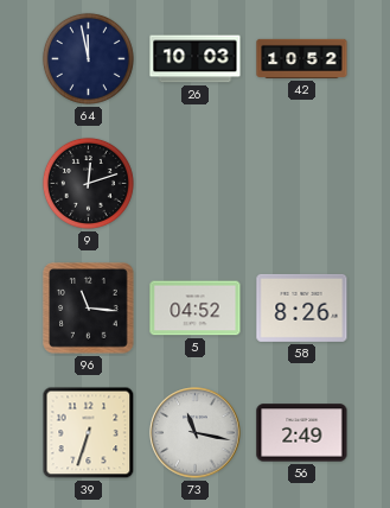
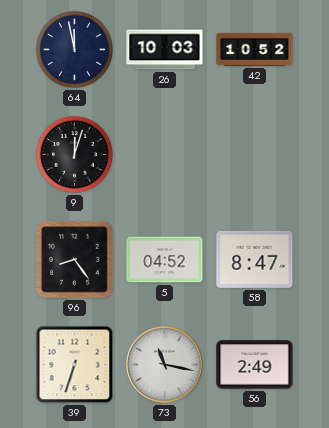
9: 12:12 -> 12:03 (74, 154)
96: 11:16 -> 8:24 (75, 260)
58: 8:26 -> 8:47 (255, 259)
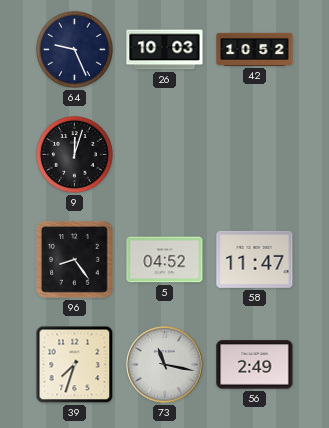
64: 11:58 -> 9:26 (74, 49)
58: 8:47 -> 11:47 (255, 259)
39: 6:33 -> 7:33 (75, 365)
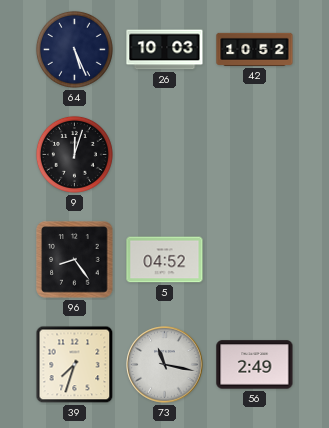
64: 9:26 -> 5:26 (74, 49)
58: 11:47 -> none (255, 259)
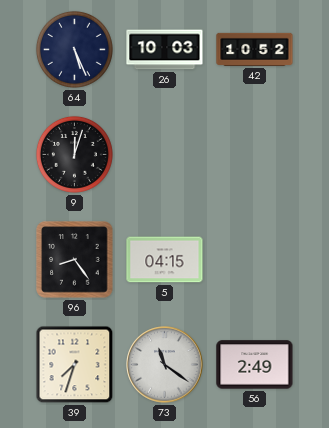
5: 04:52 -> 04:15 (165, 260)
73: 11:17 -> 11:21 (165, 365)
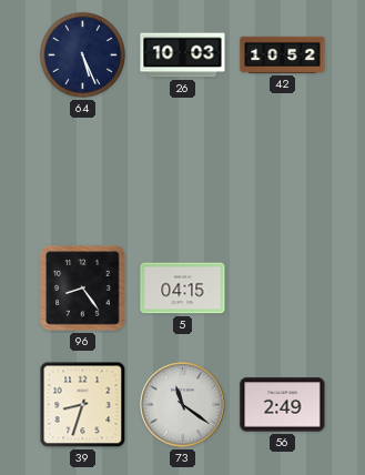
9: 12:03 -> none (74, 154)
39: 7:33 -> 8:33 (83, 405)
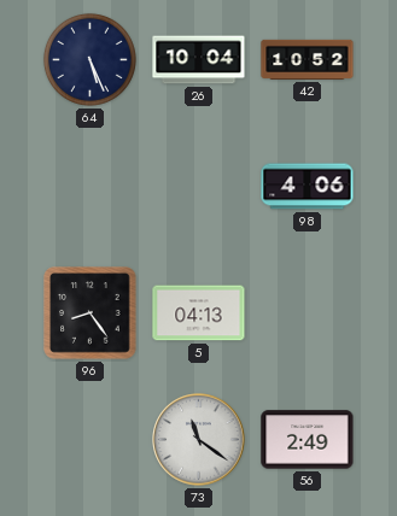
26: 10:03 -> 10:04 (199, 60)
98: none -> 4:06 (308, 187)
5: 04:15 -> 04:13 (199, 313)
39: 8:33 -> none (83, 405)
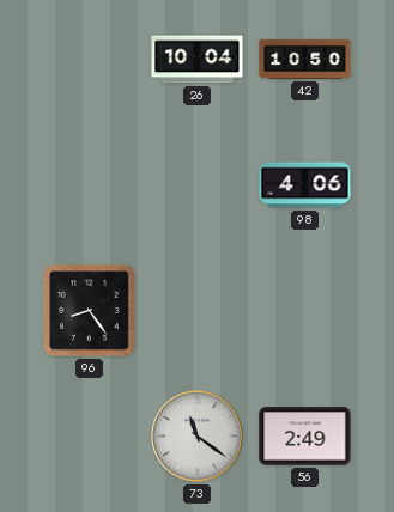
64: 5:26 -> none (89, 59)
42: 10:52 -> 10:50 (305, 59)
5: 04:13 -> none (199, 313)
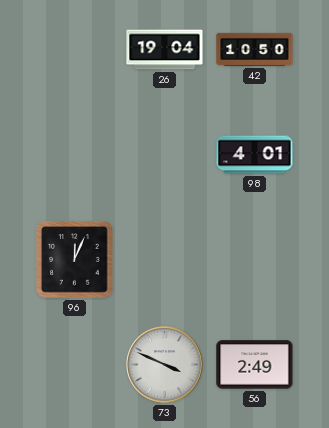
26: 10:04 -> 19:04 (165, 50)
98: 4:06 -> 4:01 (255, 155)
96: 8:24 -> 12:04 (75, 260)
73: 11:21 -> 3:49 (165, 365)
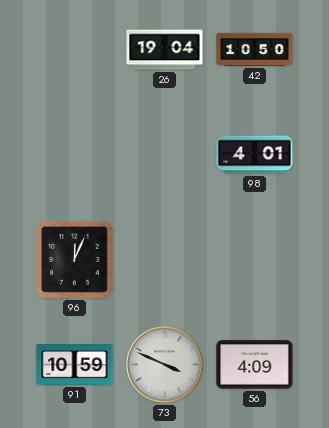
91: none -> 10:59 (75, 365)
56: 2:49 -> 4:09 (255, 365)
